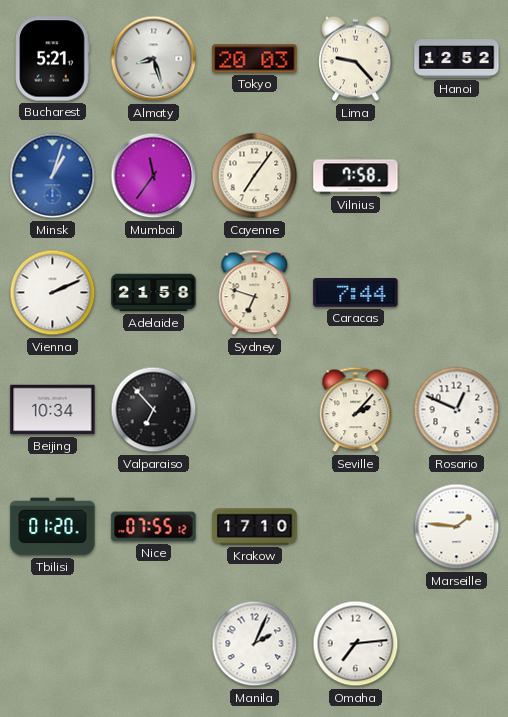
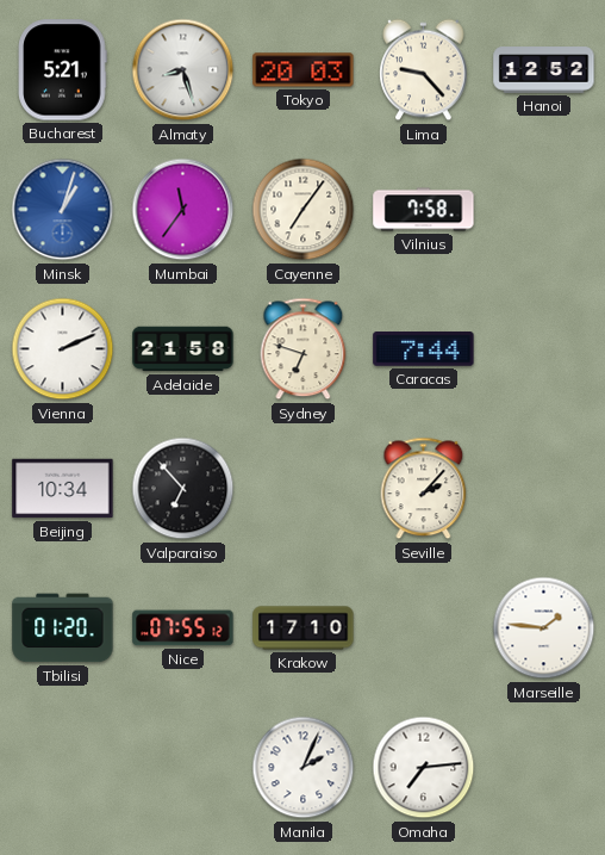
Rosario: 12:49 -> none (457, 410)
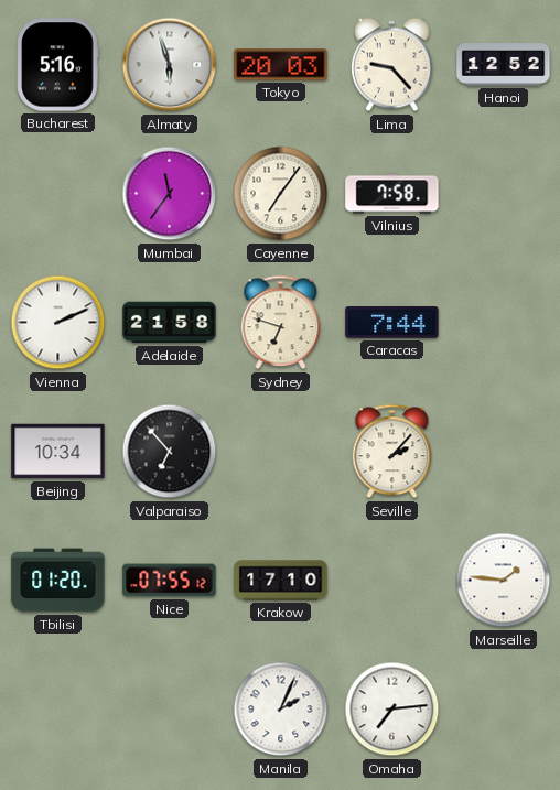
Bucharest: 5:21 -> 5:16 (58, 65)
Almaty: 8:27 -> 5:57 (170, 65)
Minsk: 1:03 -> none (63, 210)
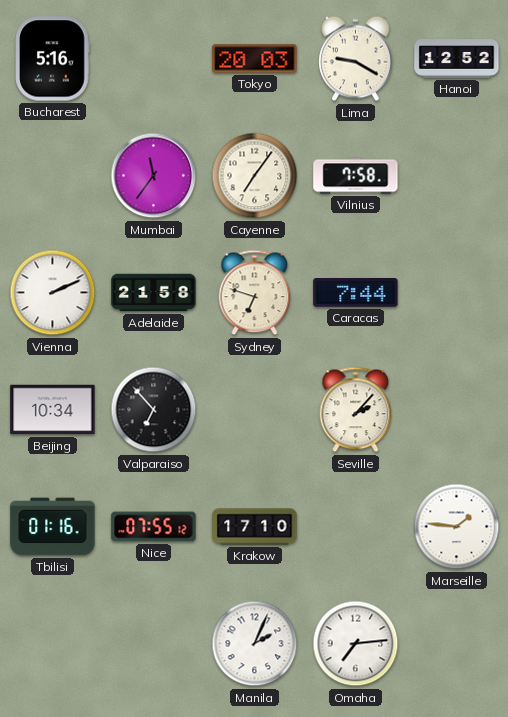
Almaty: 5:57 -> none (170, 65)
Lima: 9:23 -> 9:20 (356, 59)
Tbilisi: 01:20 -> 01:16 (53, 527)
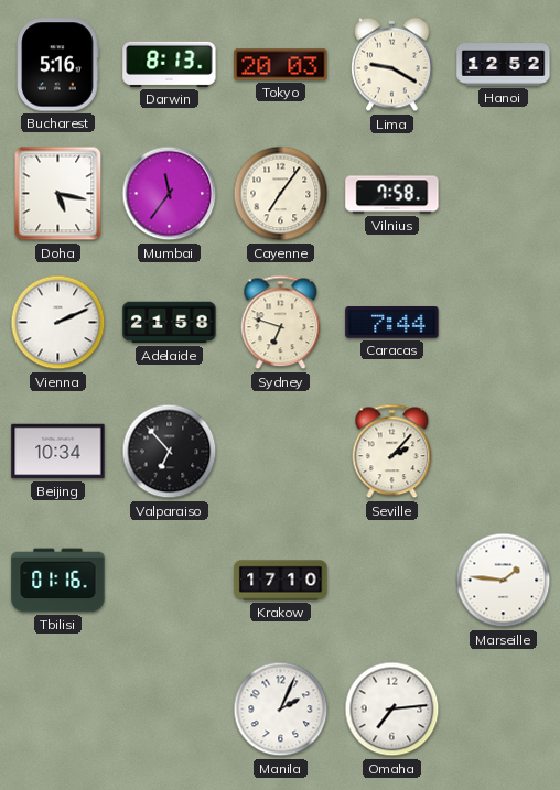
Darwin: none -> 8:13 (170, 64)
Doha: none -> 5:17 (58, 194)
Nice: 07:55 -> none (154, 527)
